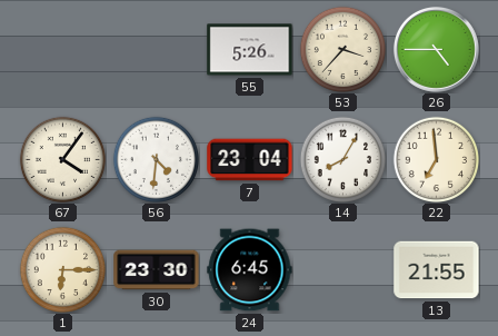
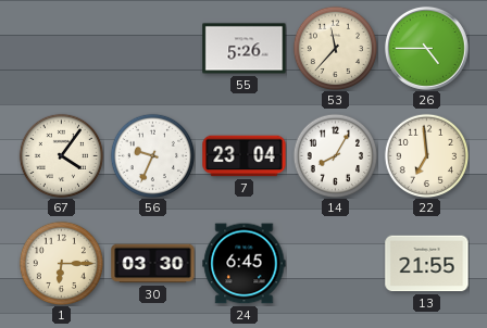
53: 3:37 -> 11:37 (335, 48)
56: 4:31 -> 9:34 (152, 155)
30: 23:30 -> 03:30 (153, 264)
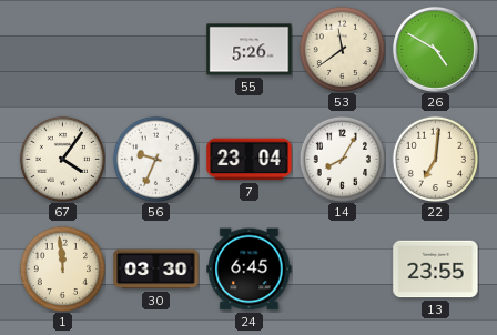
53: 11:37 -> 11:39 (342, 49)
26: 4:45 -> 4:50 (435, 49)
22: 6:59 -> 7:01 (435, 159)
1: 6:15 -> 11:59 (62, 268)
13: 21:55 -> 23:55 (436, 270)
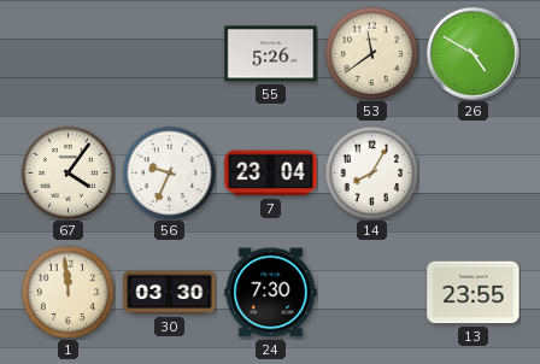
22: 7:01 -> none (435, 159)
24: 6:45 -> 7:30 (271, 293)
